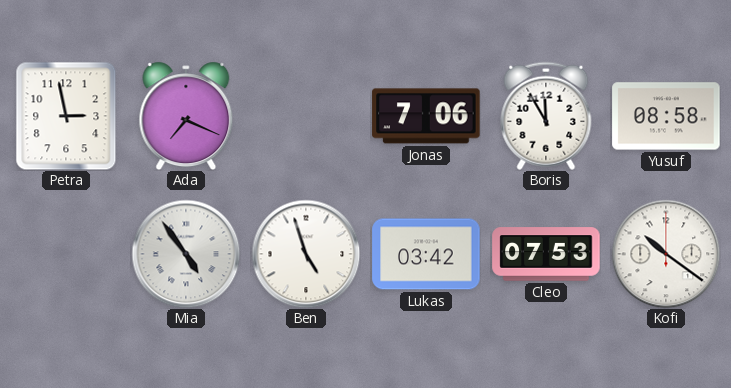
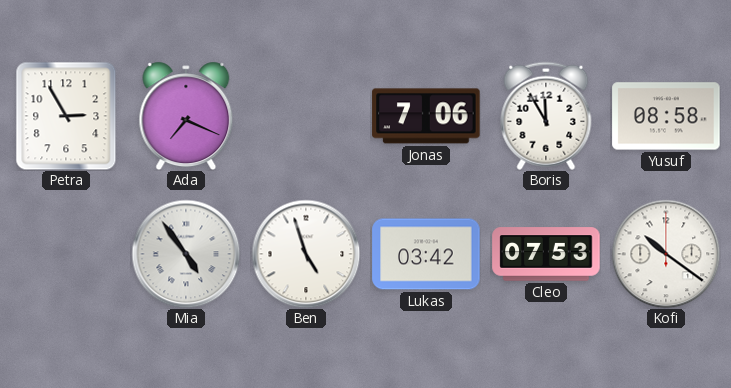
Petra: 2:58 -> 2:55 (66, 116)
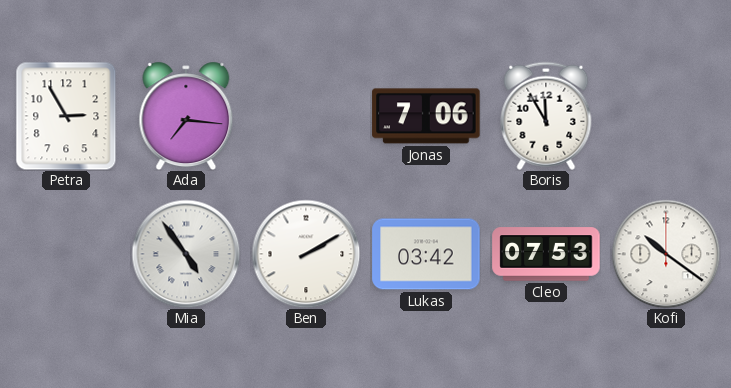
Ada: 7:19 -> 7:16 (186, 116)
Yusuf: 08:58 -> none (666, 116)
Ben: 4:57 -> 2:10 (306, 254)
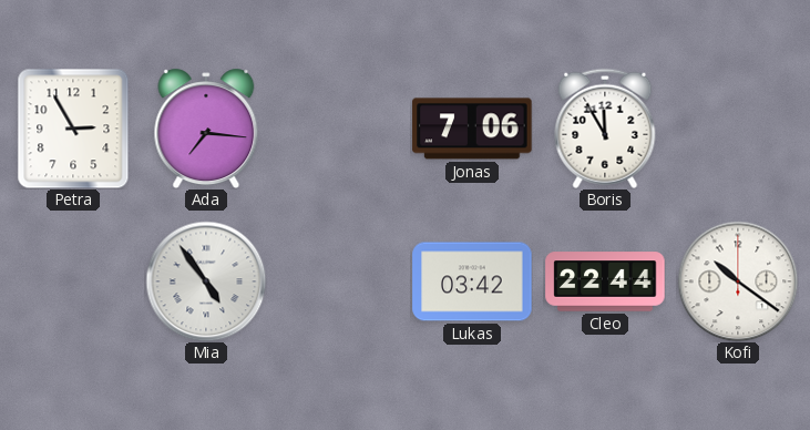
Ben: 2:10 -> none (306, 254)
Cleo: 07:53 -> 22:44 (605, 281)
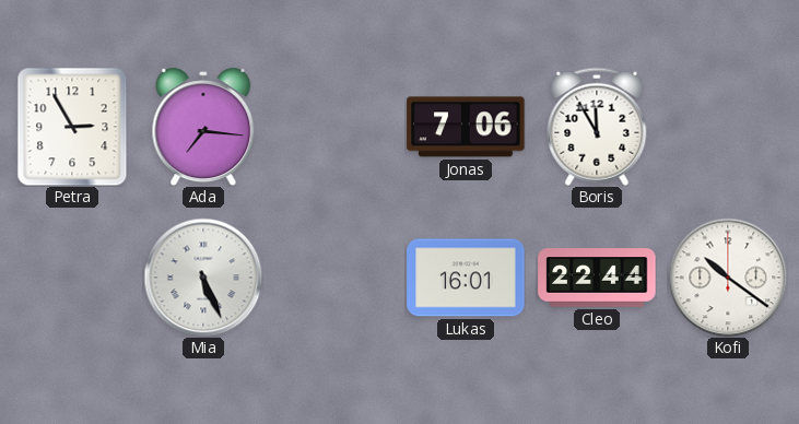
Mia: 4:54 -> 5:26 (203, 278)
Lukas: 03:42 -> 16:01 (466, 278)
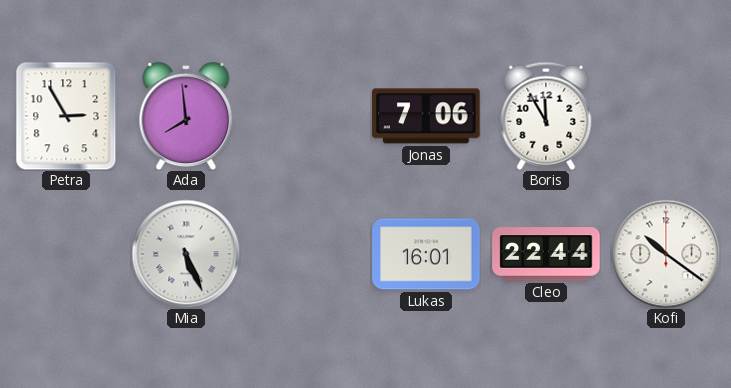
Ada: 7:16 -> 7:59 (186, 116)
